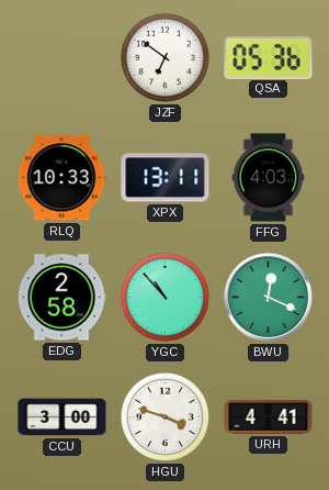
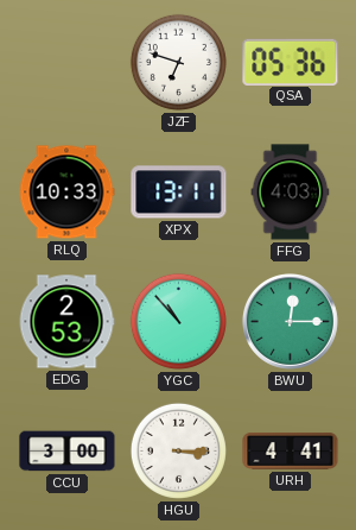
JZF: 6:51 -> 6:48 (178, 62)
EDG: 2:58 -> 2:53 (66, 322)
BWU: 12:19 -> 12:15 (290, 321)
HGU: 3:48 -> 3:15 (178, 450)
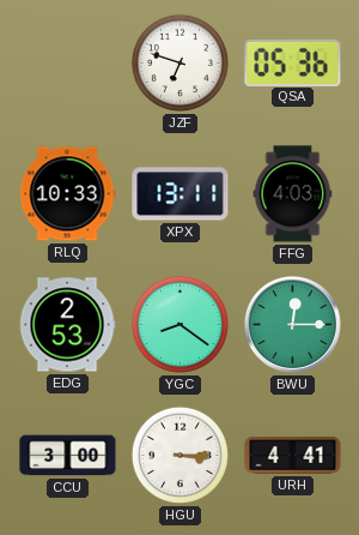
YGC: 10:53 -> 8:21 (180, 324)
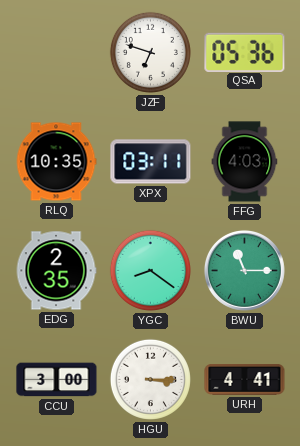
RLQ: 10:33 -> 10:35 (56, 162)
XPX: 13:11 -> 03:11 (151, 162)
EDG: 2:53 -> 2:35 (56, 271)
BWU: 12:15 -> 11:15 (244, 270)
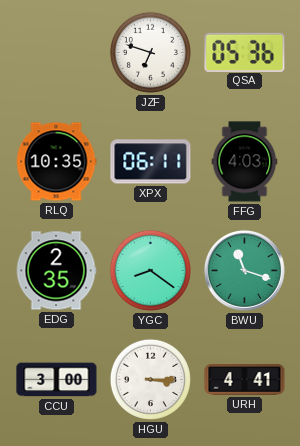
XPX: 03:11 -> 06:11 (151, 162)
BWU: 11:15 -> 11:18 (244, 270)
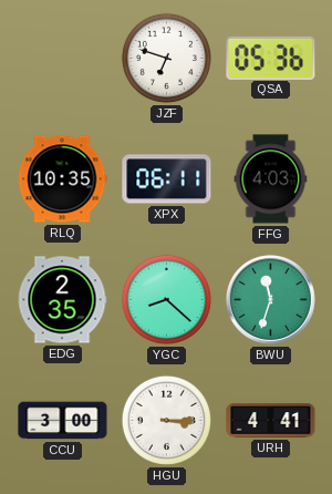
YGC: 8:21 -> 8:22 (166, 299)
BWU: 11:18 -> 11:33 (270, 299)
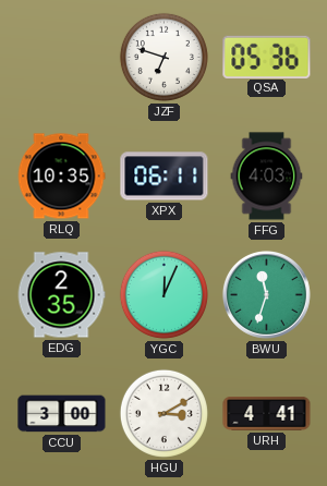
YGC: 8:22 -> 12:04 (163, 294)
HGU: 3:15 -> 3:10 (163, 413)
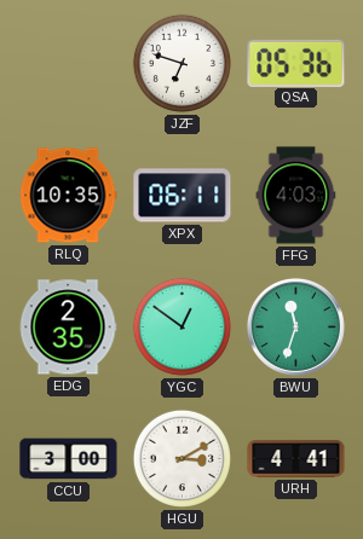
YGC: 12:04 -> 12:51 (181, 326)
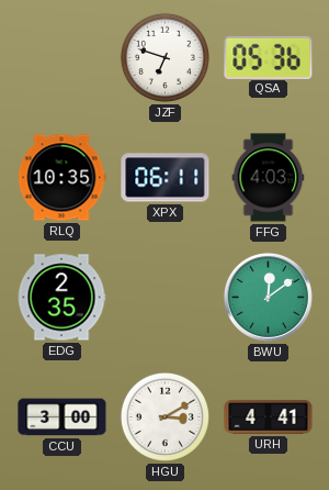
YGC: 12:51 -> none (181, 326)
BWU: 11:33 -> 12:09 (268, 297)
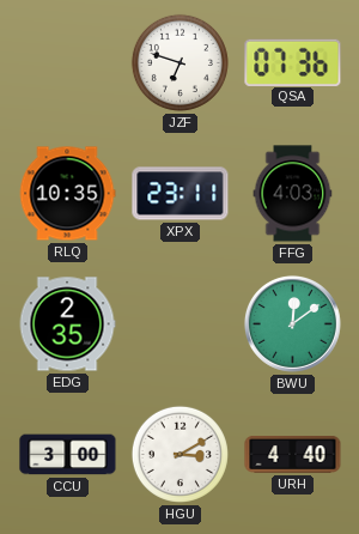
QSA: 05:36 -> 07:36 (293, 62)
XPX: 06:11 -> 23:11 (181, 194)
URH: 4:41 -> 4:40 (293, 455)
